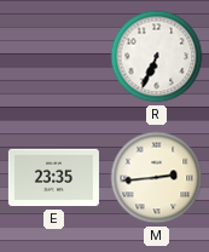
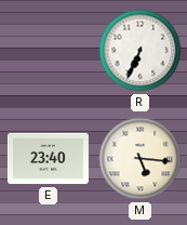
E: 23:35 -> 23:40 (48, 159)
M: 2:44 -> 5:16 (141, 159)
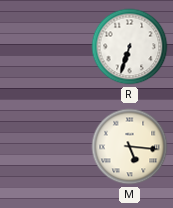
R: 6:34 -> 6:33 (130, 47)
E: 23:40 -> none (48, 159)
